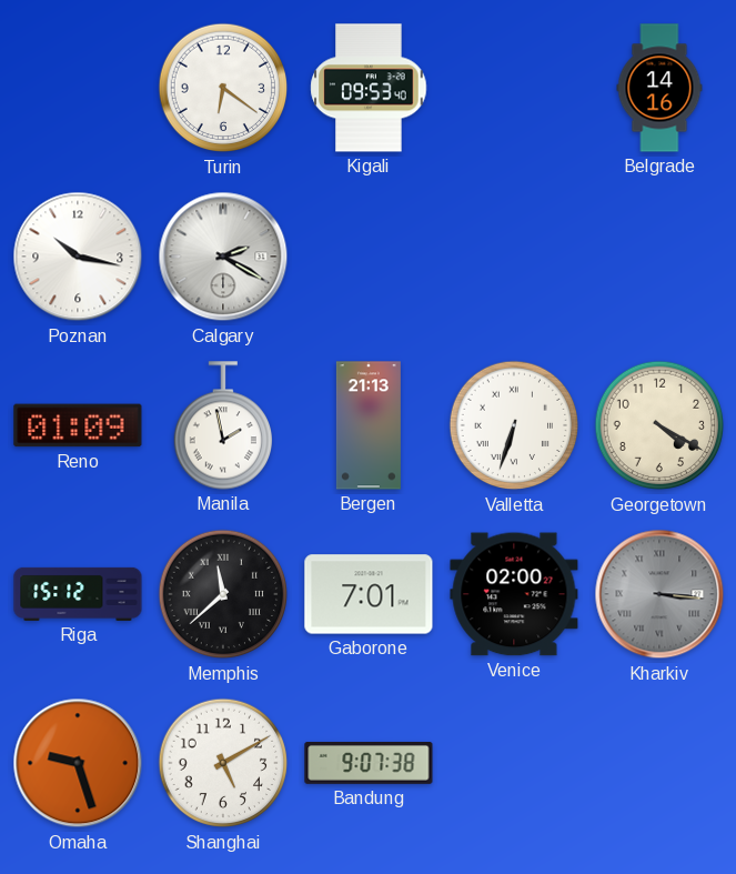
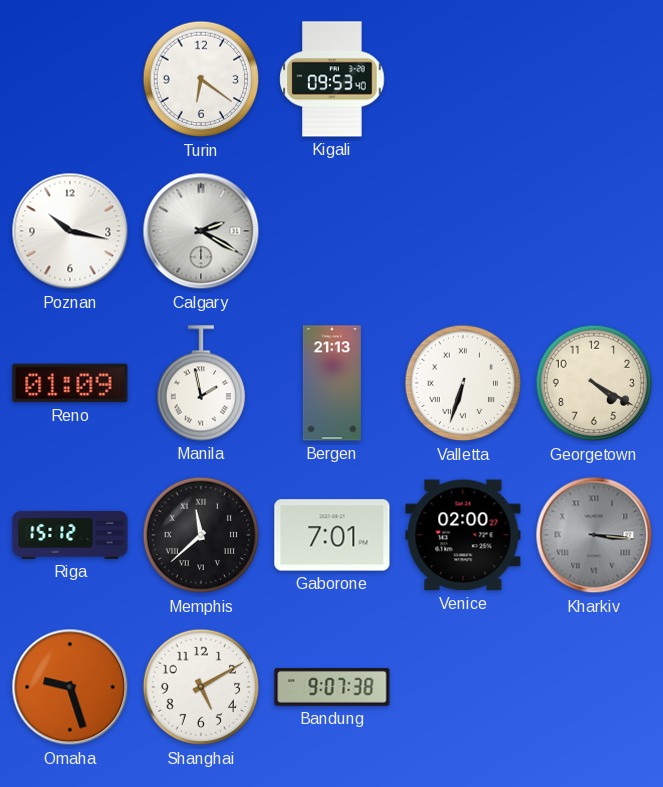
Belgrade: 14:16 -> none (659, 88)
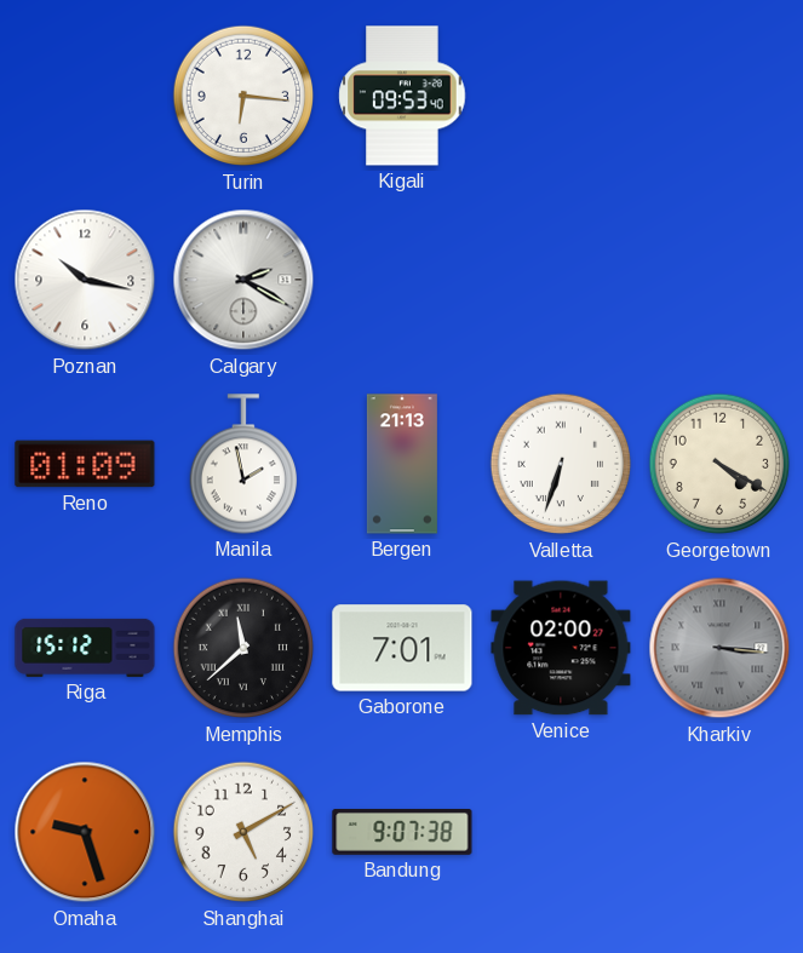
Turin: 6:21 -> 6:16 (243, 96)
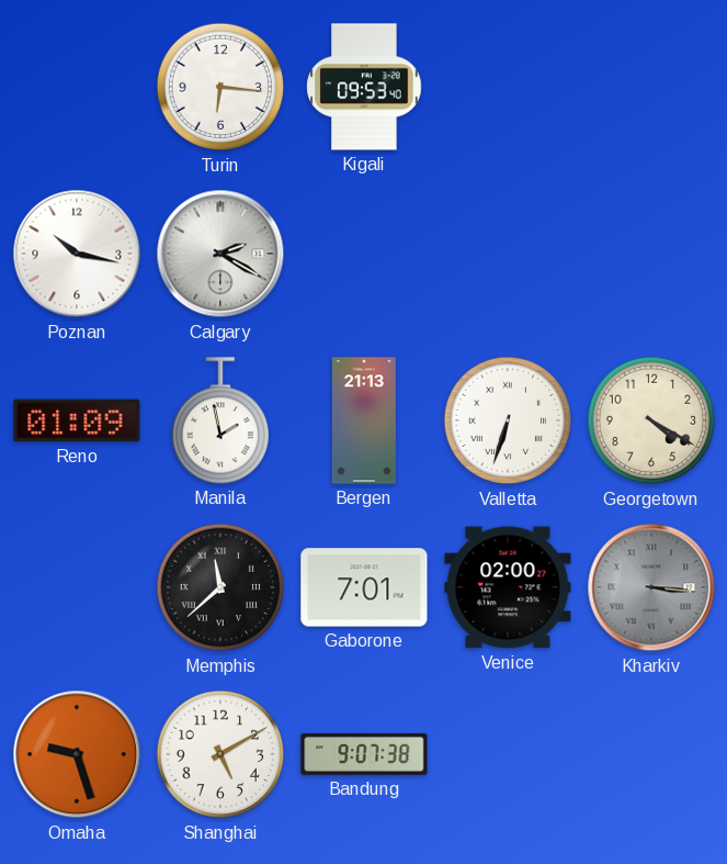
Riga: 15:12 -> none (85, 648)
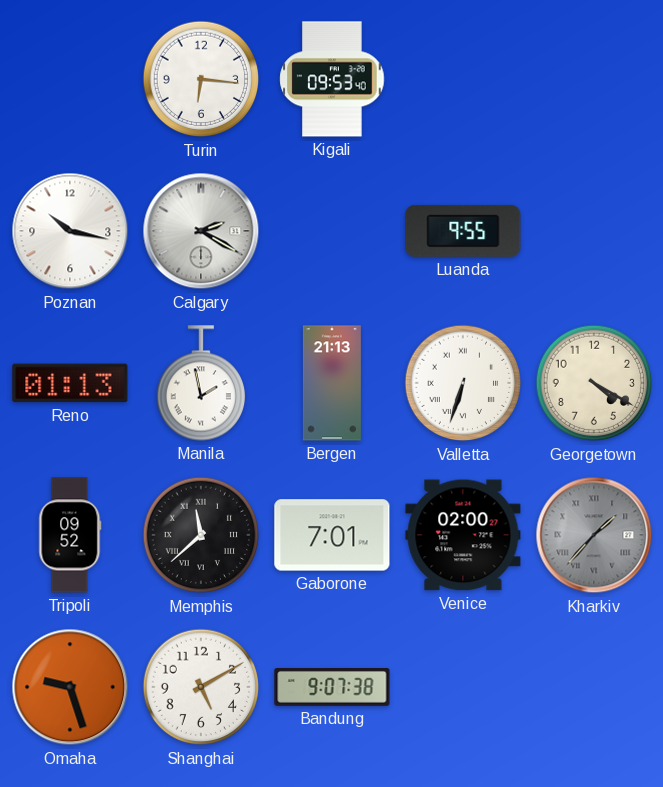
Luanda: none -> 9:55 (463, 231)
Reno: 01:09 -> 01:13 (70, 383)
Tripoli: none -> 09:52 (70, 535)
Kharkiv: 3:16 -> 1:37 (594, 535)
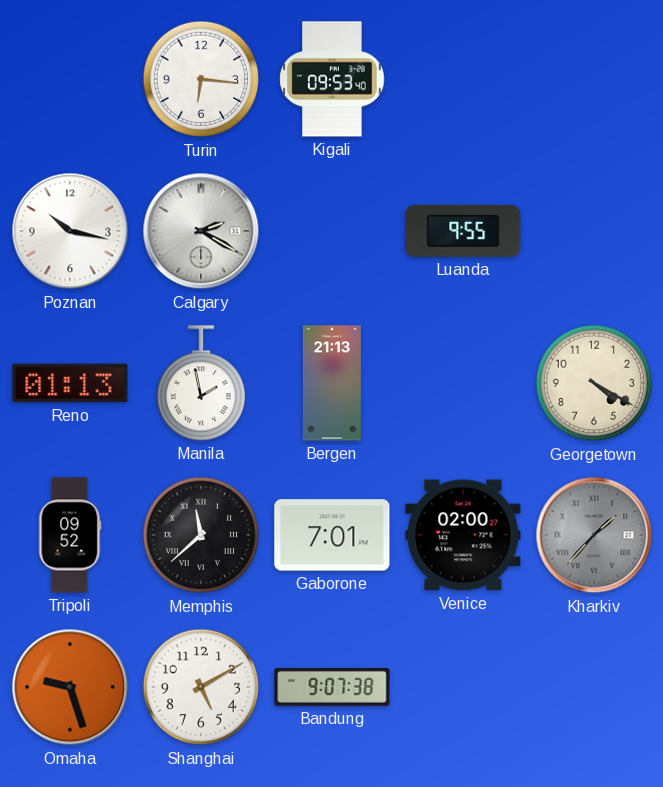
Valletta: 6:33 -> none (463, 383)
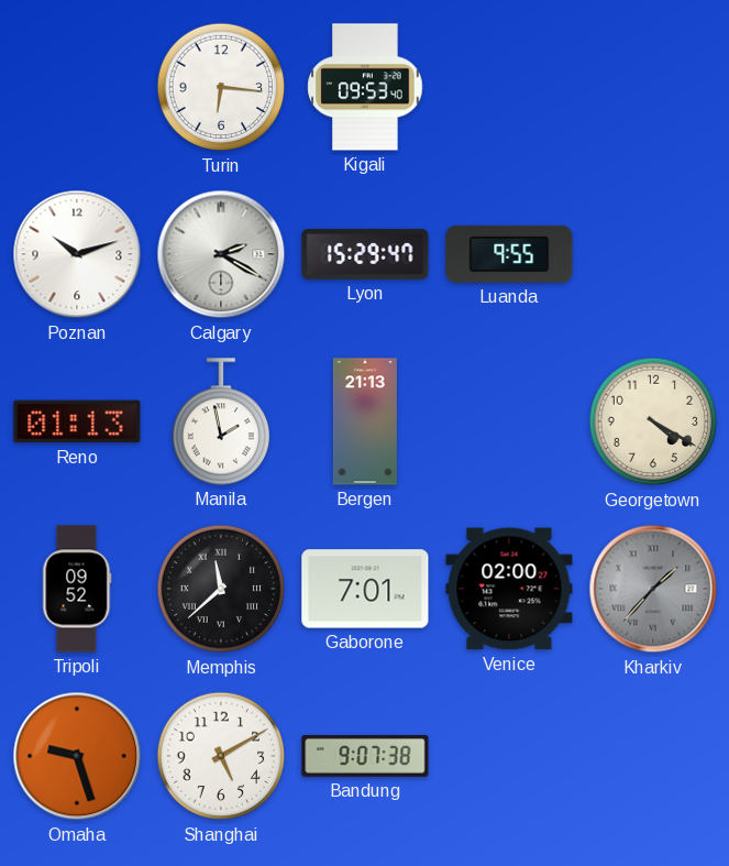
Poznan: 10:17 -> 10:12 (77, 254)
Lyon: none -> 15:29 (365, 254)
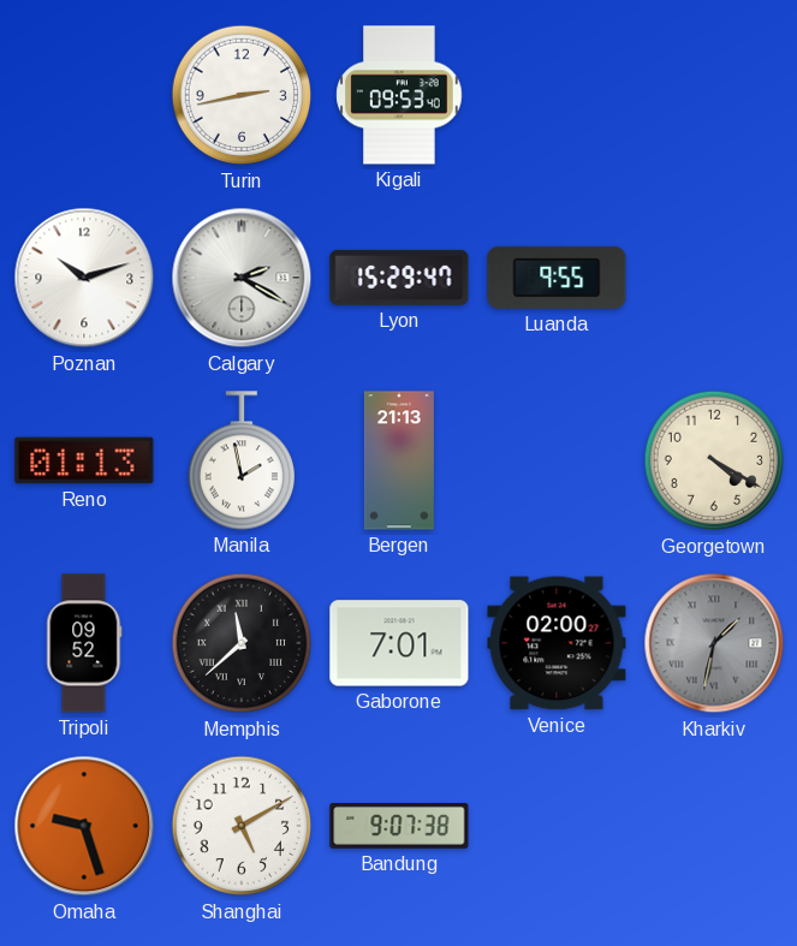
Turin: 6:16 -> 2:43 (242, 95)
Kharkiv: 1:37 -> 1:32 (714, 643)
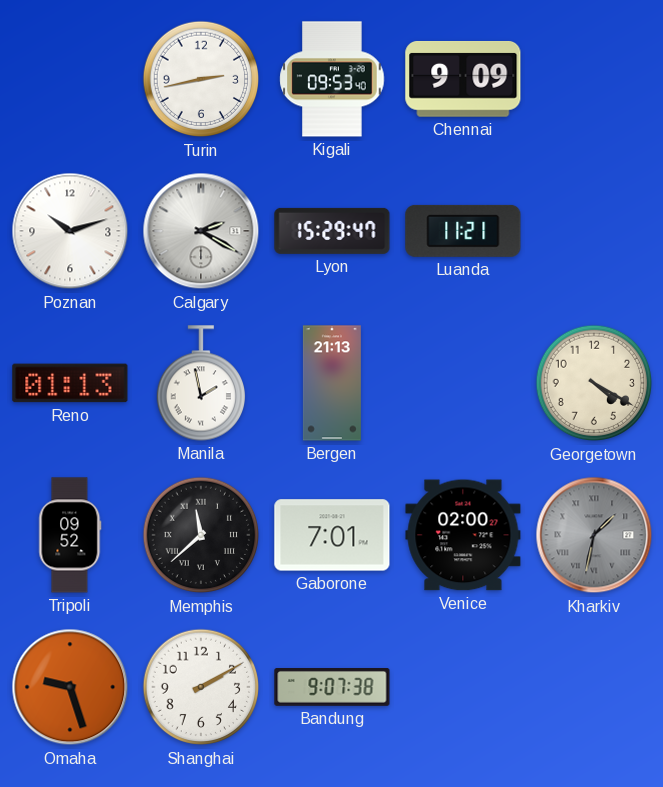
Chennai: none -> 9:09 (463, 79)
Luanda: 9:55 -> 11:21 (463, 231)
Shanghai: 5:10 -> 2:10 (201, 687)
